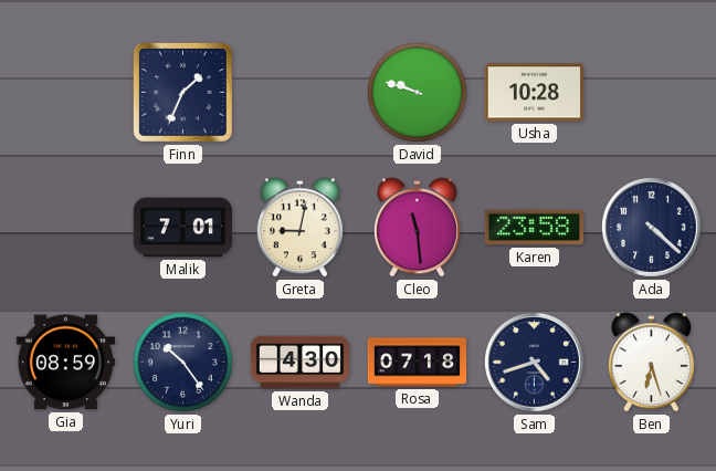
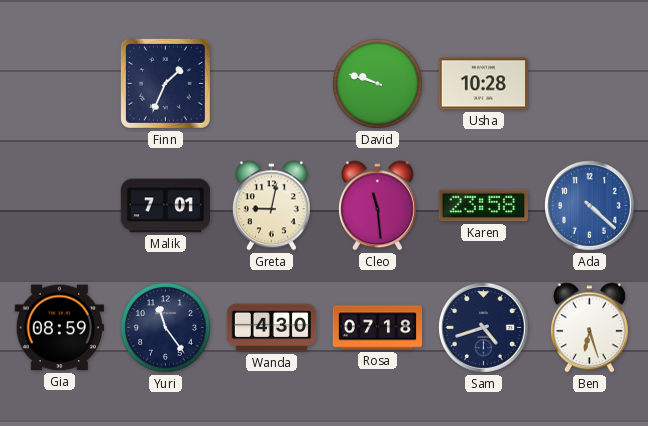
Ada dial: navy -> blue (590, 206)
Yuri: 10:24 -> 11:24 (166, 328)
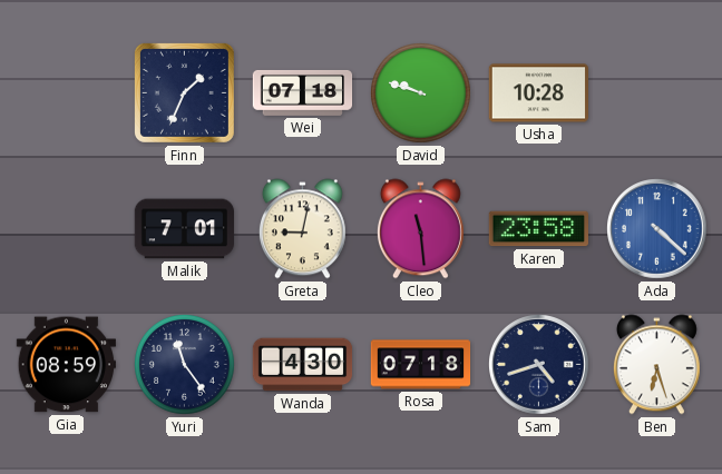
Wei: none -> 07:18 (303, 92)
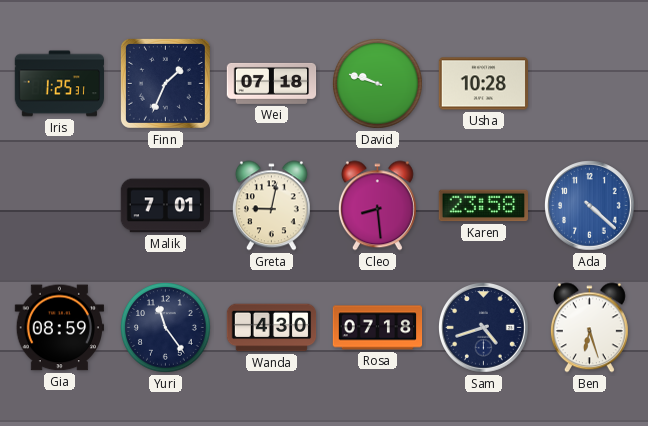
Iris: none -> 1:25 (59, 84)
Cleo: 11:29 -> 8:29 (377, 206)
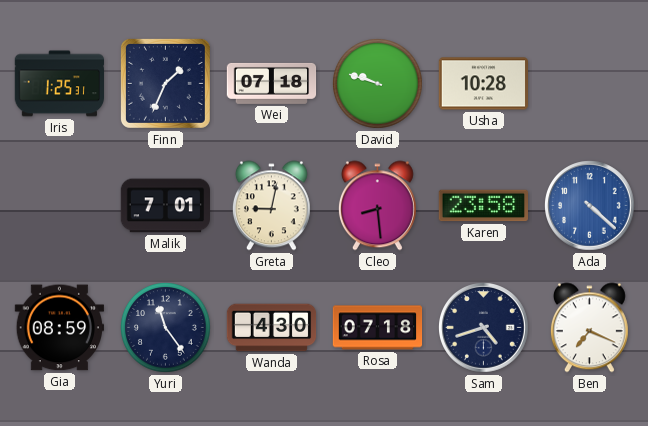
Ben: 6:27 -> 7:19 (589, 328)
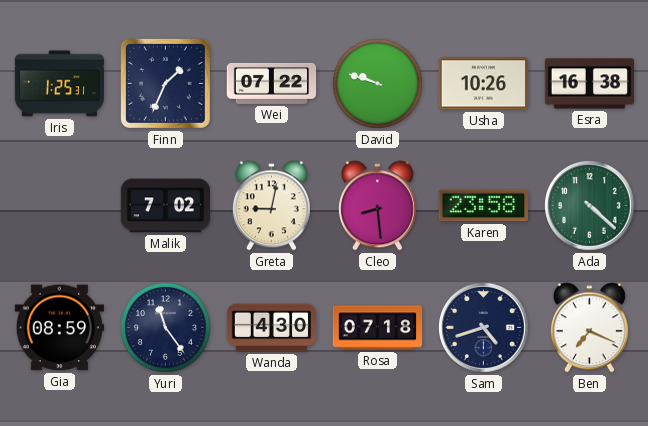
Wei: 07:18 -> 07:22 (272, 83)
Usha: 10:28 -> 10:26 (483, 84)
Esra: none -> 16:38 (590, 84)
Malik: 7:01 -> 7:02 (166, 206)
Ada dial: blue -> green (590, 206)
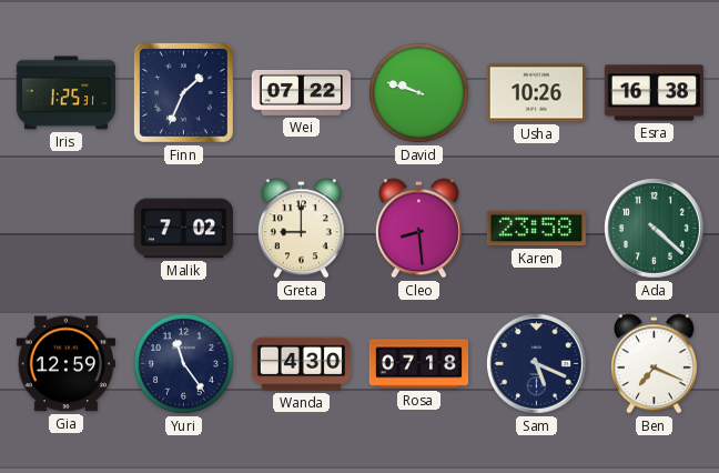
Greta: 9:02 -> 9:00 (301, 229)
Gia: 08:59 -> 12:59 (65, 364)
Sam: 4:42 -> 5:19 (537, 364)
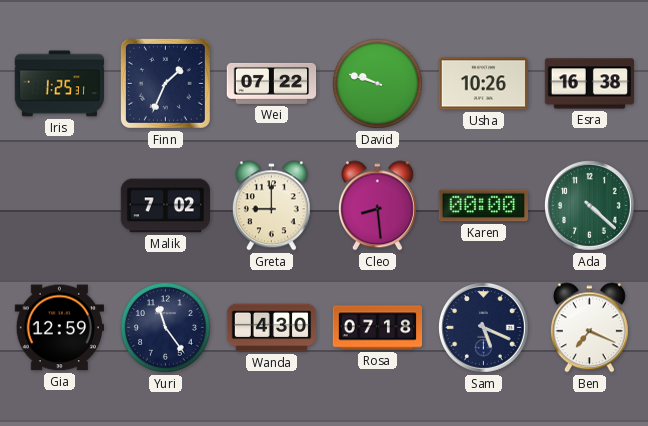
Karen: 23:58 -> 00:00 (483, 206)
